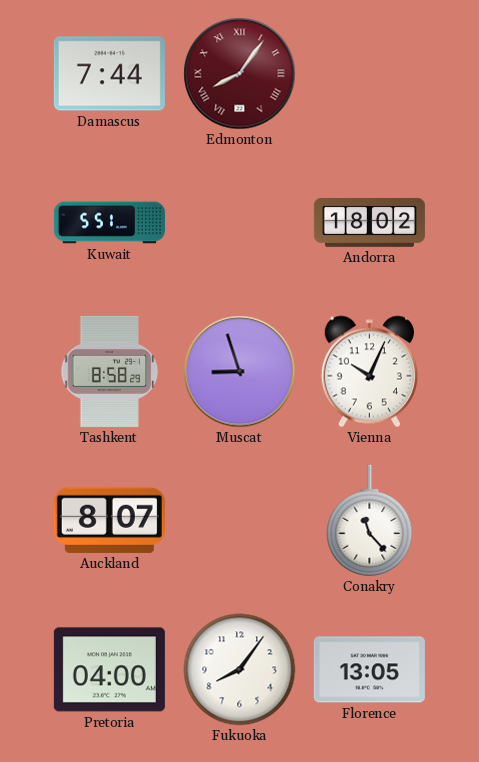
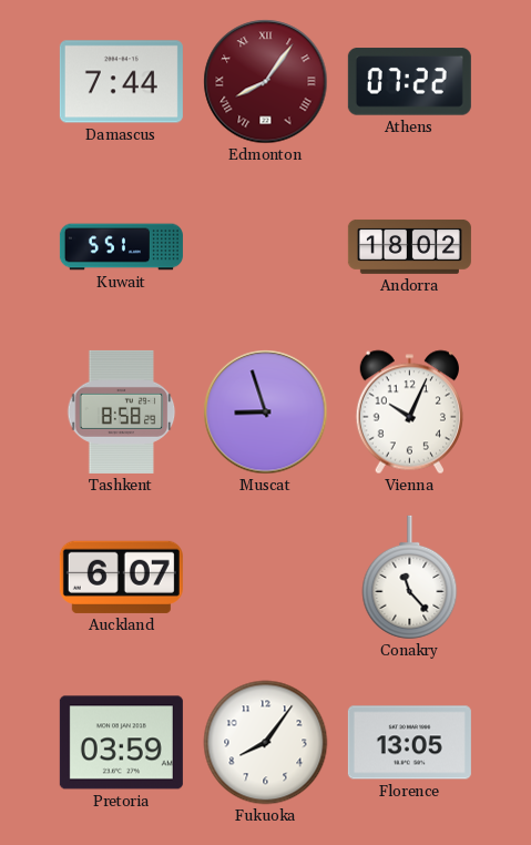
Athens: none -> 07:22 (409, 82)
Auckland: 8:07 -> 6:07 (121, 577)
Pretoria: 04:00 -> 03:59 (121, 743)
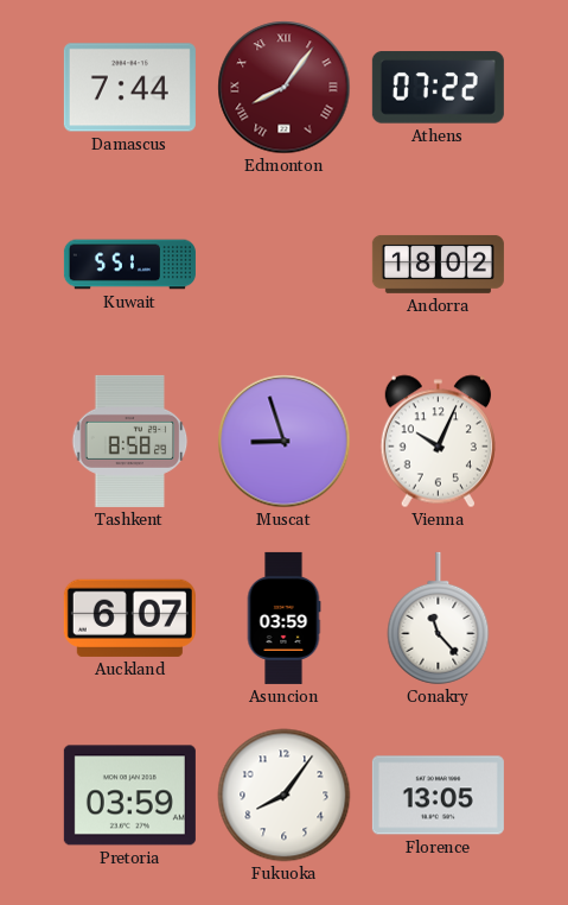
Asuncion: none -> 03:59 (283, 618)
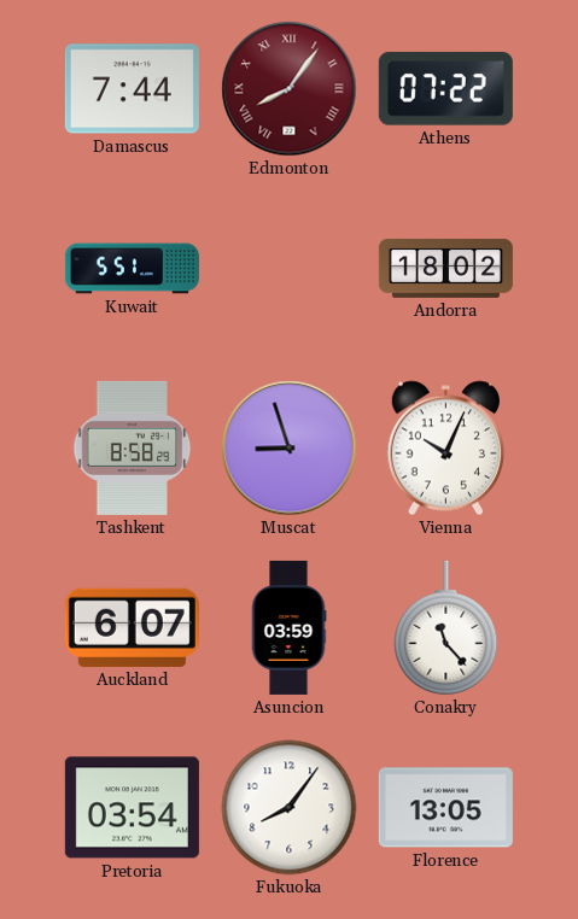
Pretoria: 03:59 -> 03:54 (132, 808)
